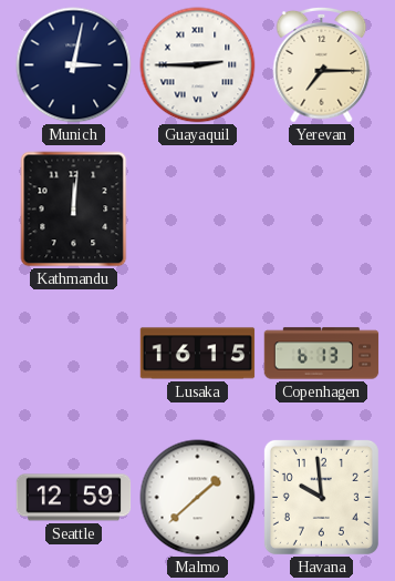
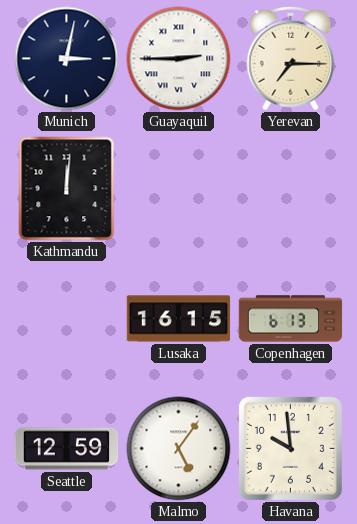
Malmo: 1:38 -> 5:06 (179, 449)
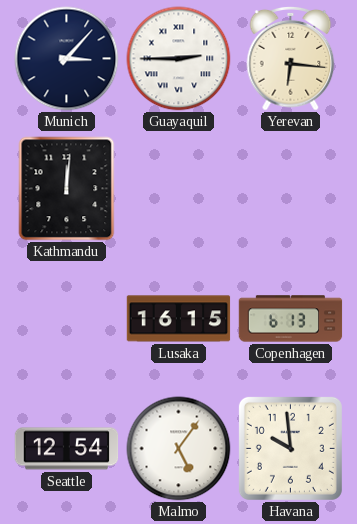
Munich: 3:02 -> 3:07 (67, 59)
Yerevan: 7:15 -> 6:16 (291, 58)
Seattle: 12:59 -> 12:54 (67, 449)
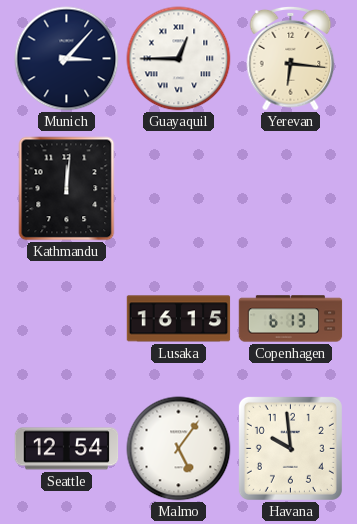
Guayaquil: 2:45 -> 12:45 (179, 59)
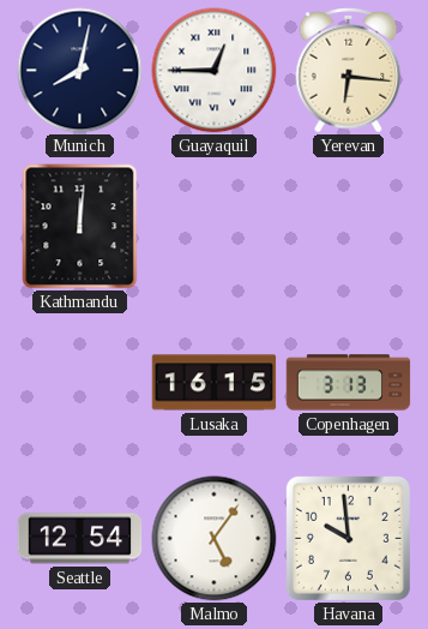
Munich: 3:07 -> 8:02 (80, 71)
Copenhagen: 6:13 -> 3:13 (349, 383)
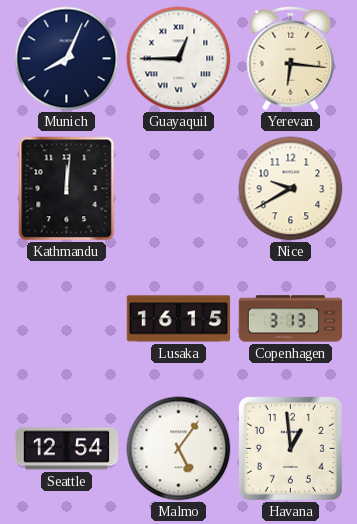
Munich: 8:02 -> 8:04 (67, 59)
Nice: none -> 9:40 (291, 189)
Havana: 9:59 -> 12:59 (290, 448)
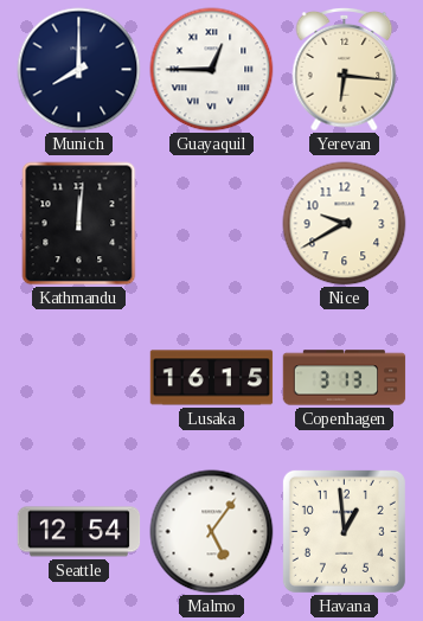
Munich: 8:04 -> 8:00 (79, 70)
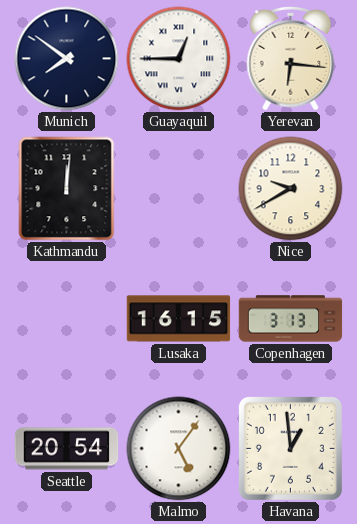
Munich: 8:00 -> 7:51 (67, 59)
Seattle: 12:54 -> 20:54 (67, 449)
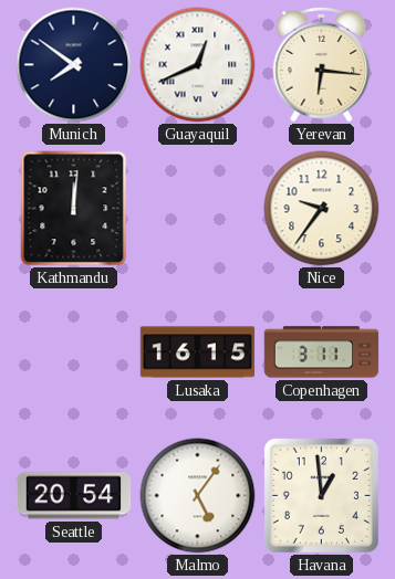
Guayaquil: 12:45 -> 12:41 (198, 65)
Nice: 9:40 -> 9:36 (322, 209)
Copenhagen: 3:13 -> 3:11 (322, 352)
